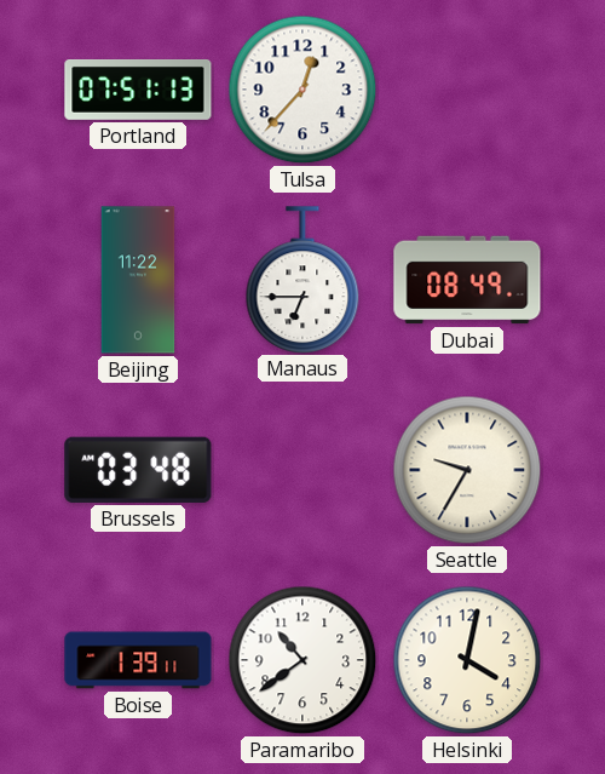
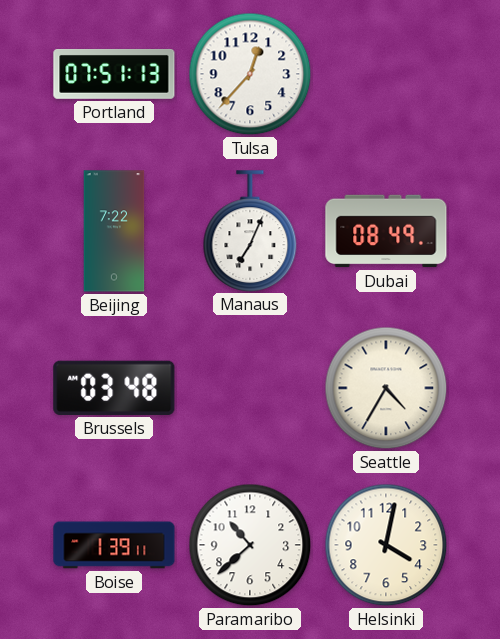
Beijing: 11:22 -> 7:22 (114, 231)
Manaus: 6:45 -> 7:04 (250, 231)
Seattle: 9:35 -> 4:35 (386, 388)
Paramaribo: 10:39 -> 10:38 (250, 545)
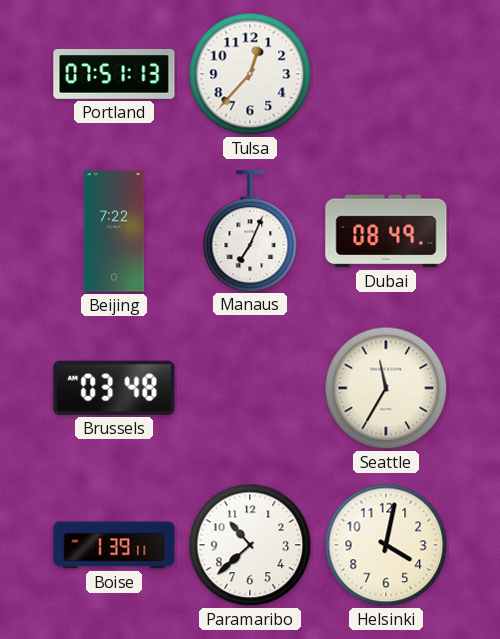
Seattle: 4:35 -> 11:35 (386, 388)
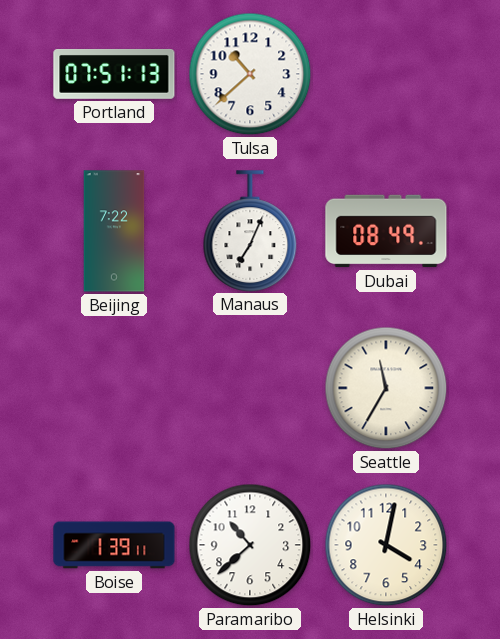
Tulsa: 12:37 -> 10:38 (250, 74)
Brussels: 03:48 -> none (114, 388)
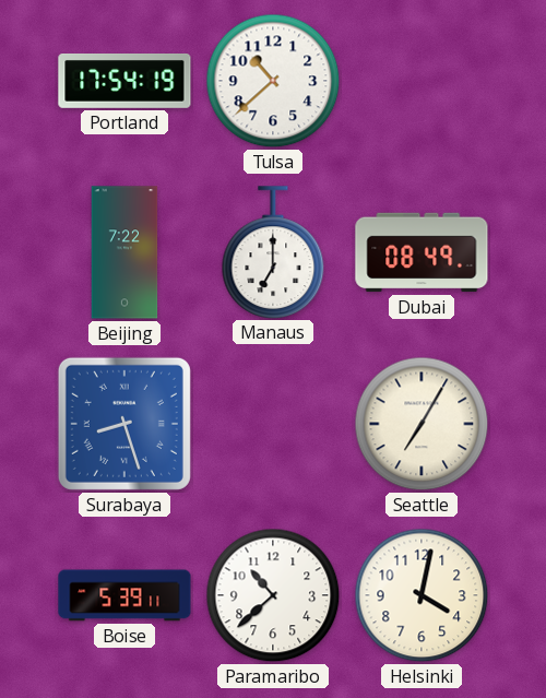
Portland: 07:51 -> 17:54 (124, 82)
Manaus: 7:04 -> 7:00 (273, 252)
Surabaya: none -> 8:27 (124, 424)
Seattle: 11:35 -> 7:05 (422, 424)
Boise: 1:39 -> 5:39 (124, 595)
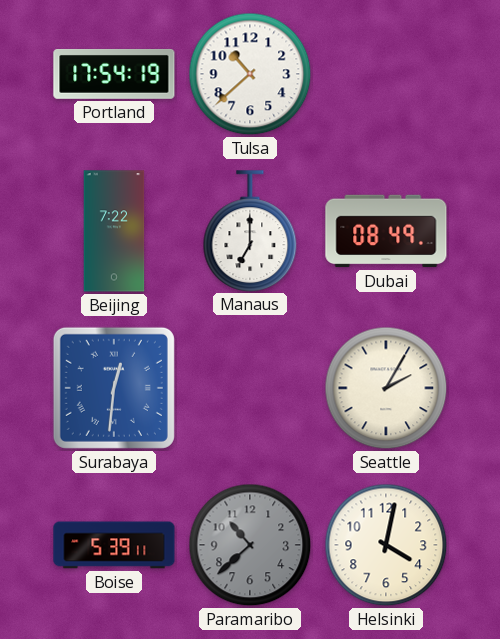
Surabaya: 8:27 -> 12:31 (114, 388)
Seattle: 7:05 -> 2:05 (386, 388)
Paramaribo dial: white -> grey (250, 545)
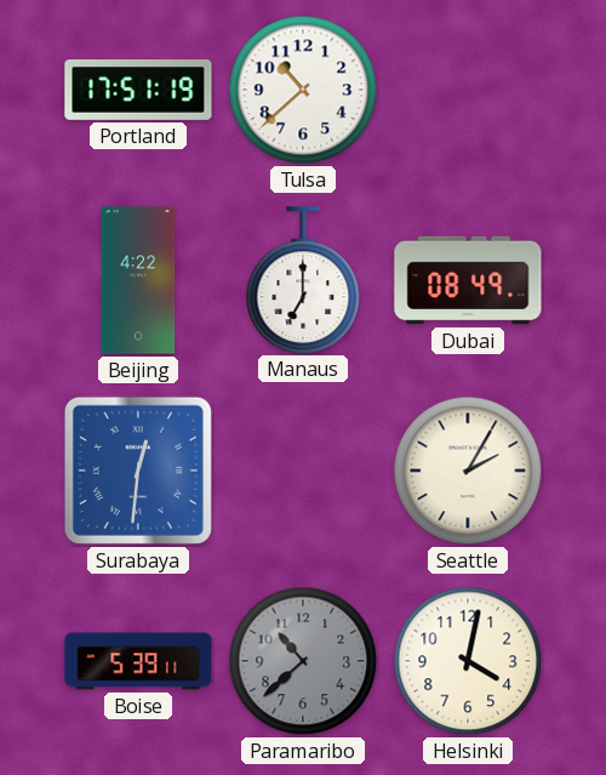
Portland: 17:54 -> 17:51 (138, 91)
Beijing: 7:22 -> 4:22 (138, 280)
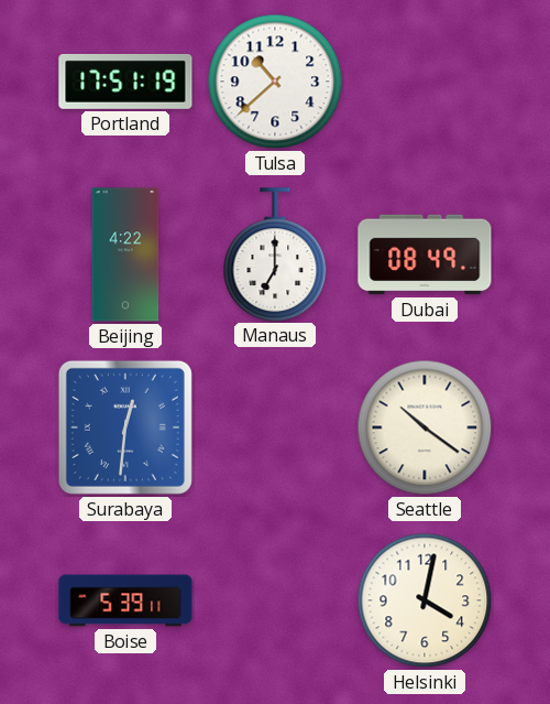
Seattle: 2:05 -> 10:21 (425, 427)
Paramaribo: 10:38 -> none (303, 661)
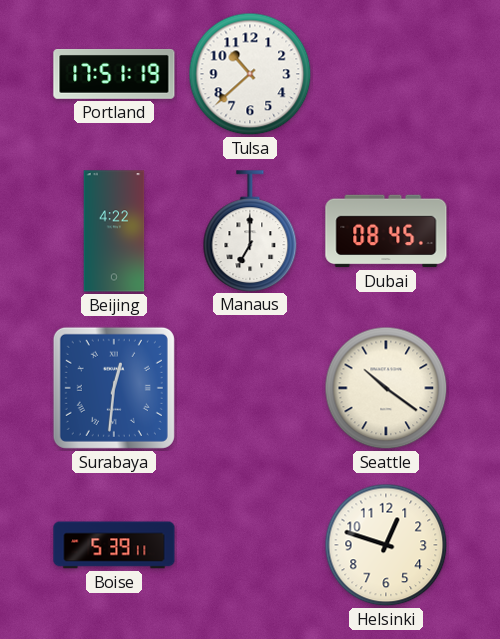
Dubai: 08:49 -> 08:45 (386, 231)
Helsinki: 4:02 -> 12:48 (386, 545)
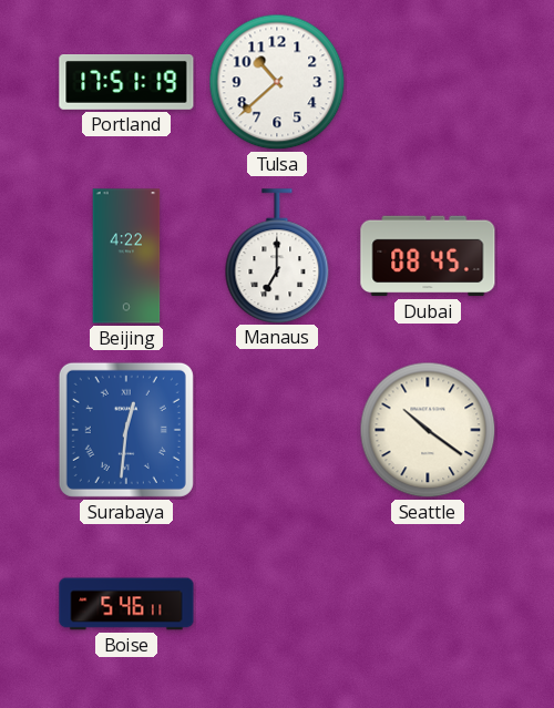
Boise: 5:39 -> 5:46 (126, 604)
Helsinki: 12:48 -> none (386, 545)
